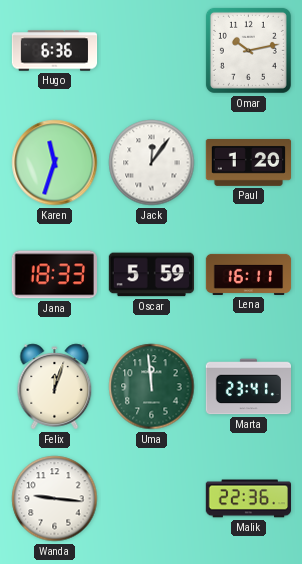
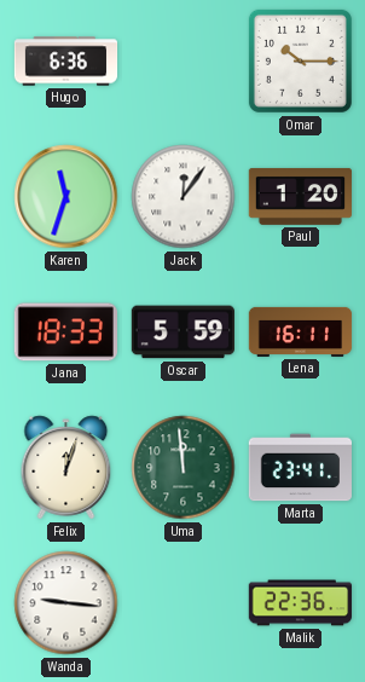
Omar: 10:13 -> 10:15 (300, 60)
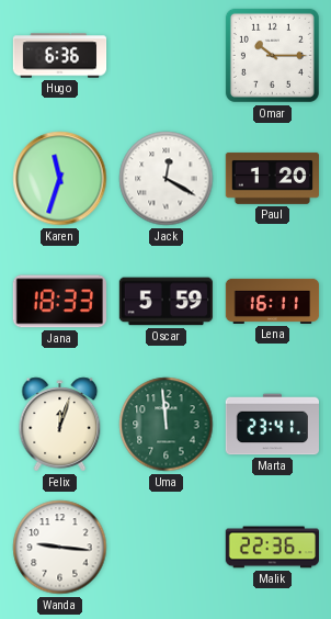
Jack: 12:06 -> 12:20 (167, 179)
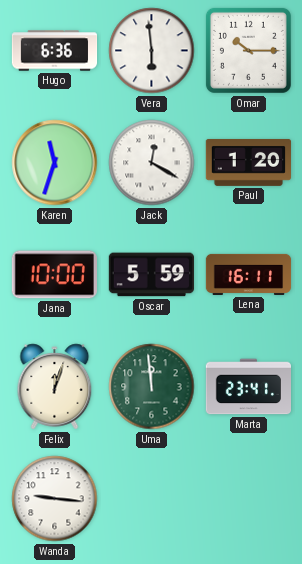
Vera: none -> 5:59 (152, 51)
Jana: 18:33 -> 10:00 (54, 275)
Malik: 22:36 -> none (272, 548)
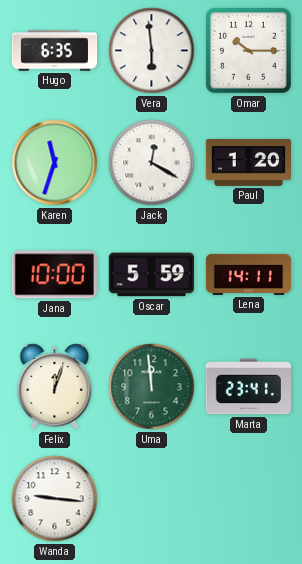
Hugo: 6:36 -> 6:35 (55, 51)
Lena: 16:11 -> 14:11 (249, 274)
